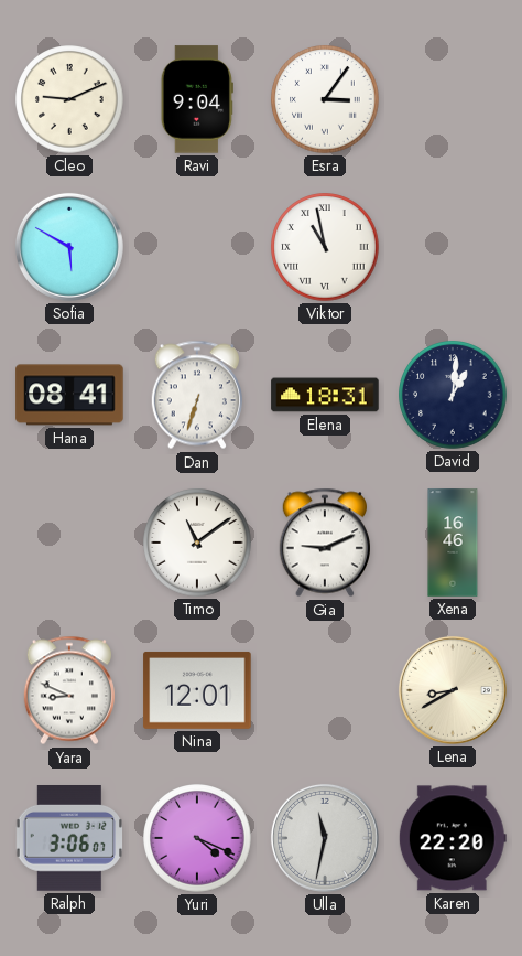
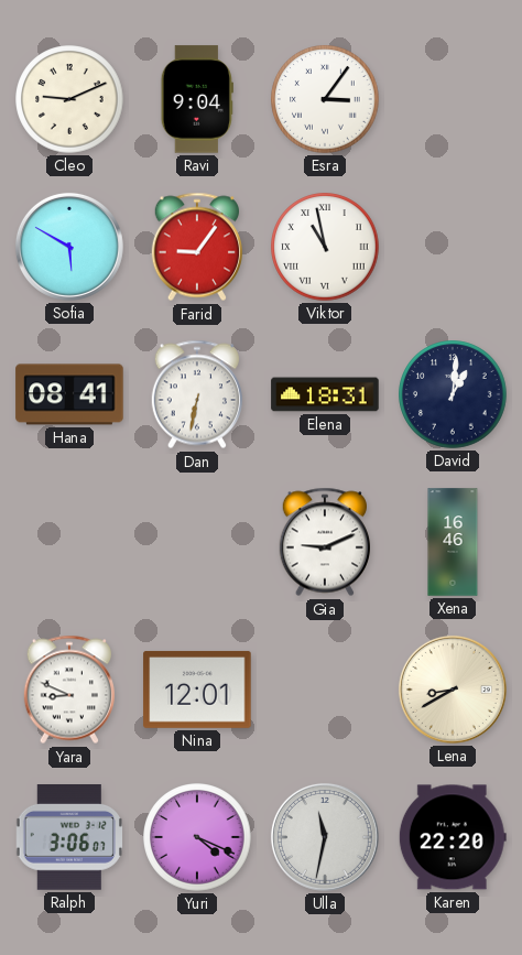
Farid: none -> 9:06 (196, 247)
Dan: 6:33 -> 6:32 (196, 394)
Timo: 11:09 -> none (197, 543)
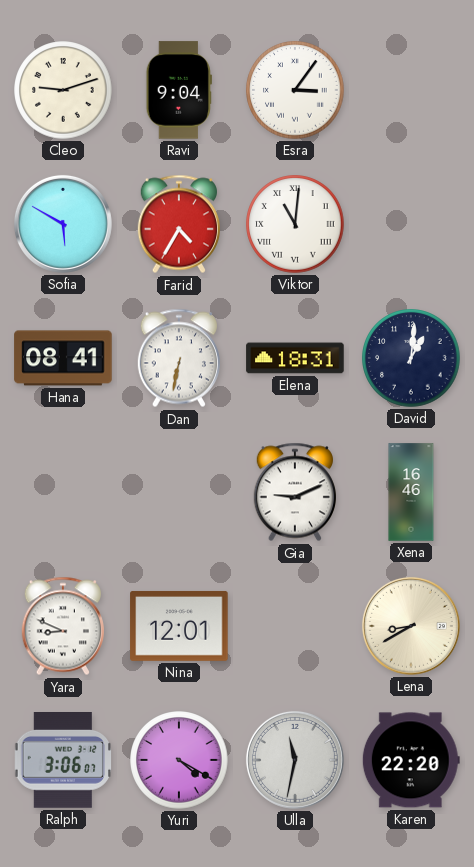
Cleo: 9:11 -> 9:12 (63, 90)
Farid: 9:06 -> 4:35 (178, 224)
Viktor: 10:58 -> 11:01 (295, 224)
Yuri: 4:19 -> 4:20 (179, 760)
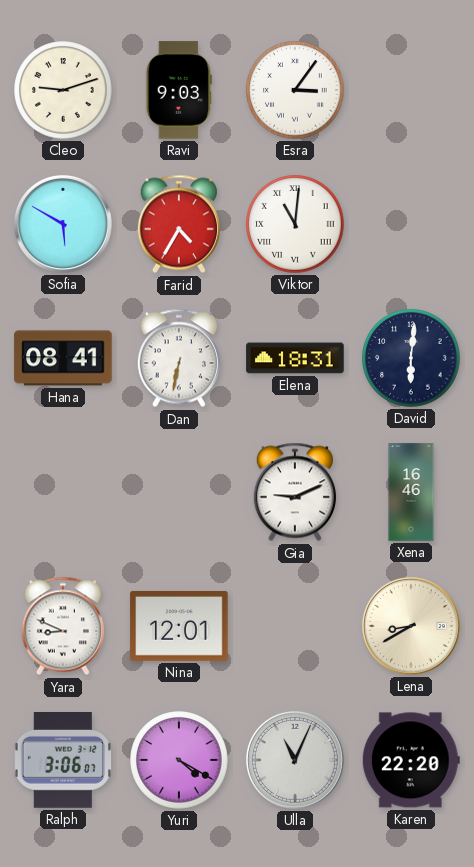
Ravi: 9:04 -> 9:03 (179, 90)
David: 1:01 -> 6:01 (411, 358)
Ulla: 11:32 -> 11:04 (295, 760)
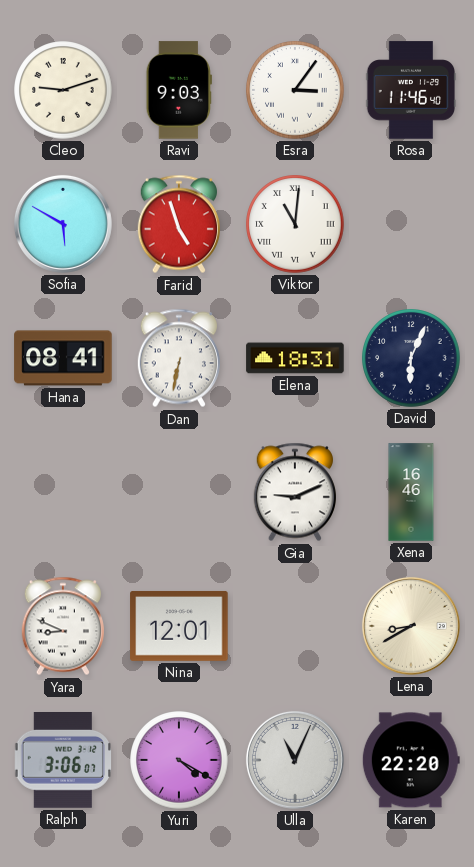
Rosa: none -> 11:46 (411, 90)
Farid: 4:35 -> 4:57 (178, 224)
David: 6:01 -> 6:04 (411, 358)
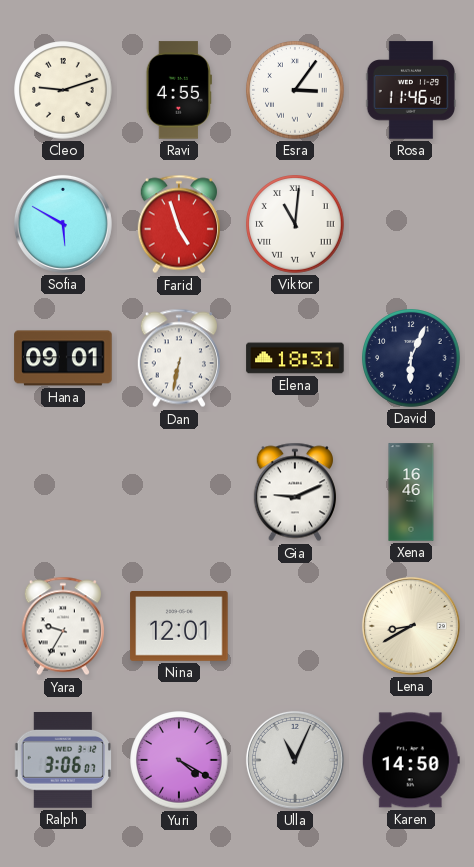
Ravi: 9:03 -> 4:55 (179, 90)
Hana: 08:41 -> 09:01 (63, 358)
Yara: 8:49 -> 9:35 (62, 626)
Karen: 22:20 -> 14:50 (411, 760)
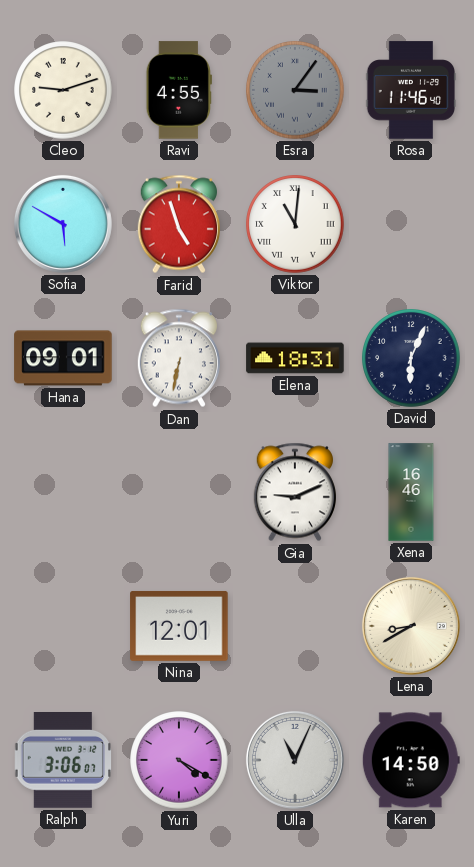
Esra dial: white -> grey (295, 90)
Yara: 9:35 -> none (62, 626)
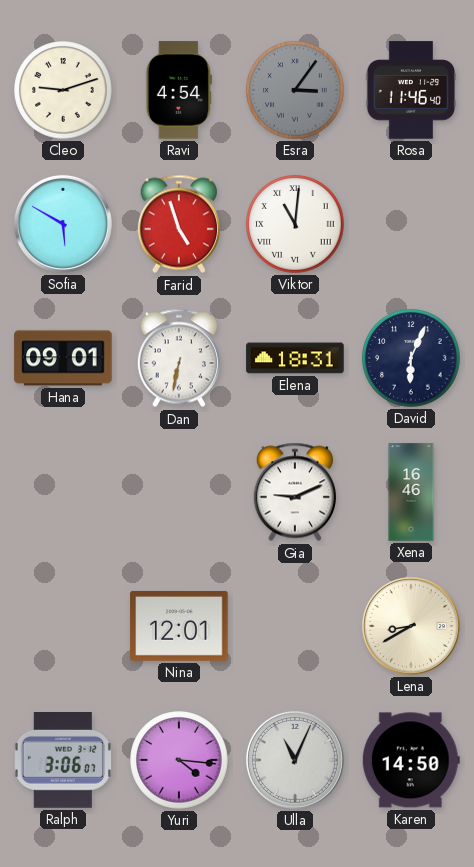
Ravi: 4:55 -> 4:54 (179, 90)
Yuri: 4:20 -> 4:16 (179, 760)
